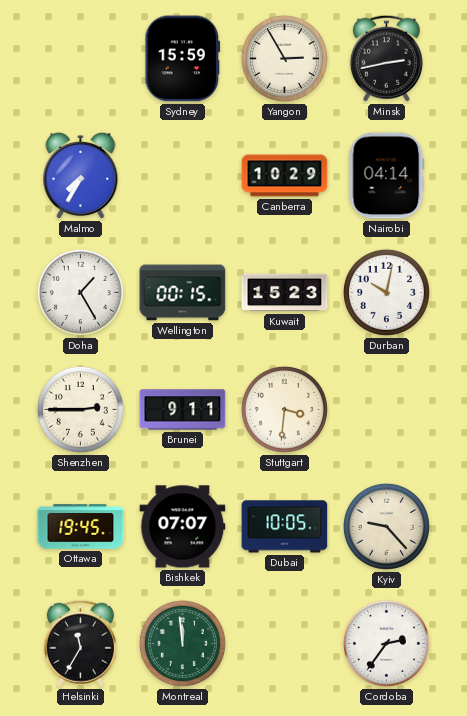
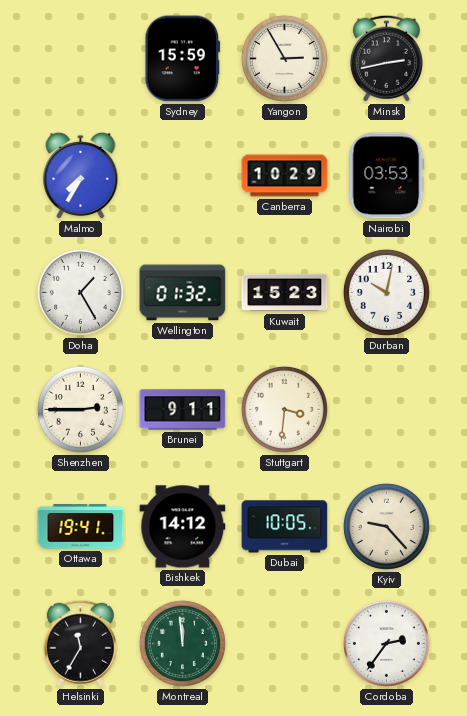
Nairobi: 04:14 -> 03:53 (387, 176)
Wellington: 00:15 -> 01:32 (183, 293)
Ottawa: 19:45 -> 19:41 (81, 527)
Bishkek: 07:07 -> 14:12 (183, 527)
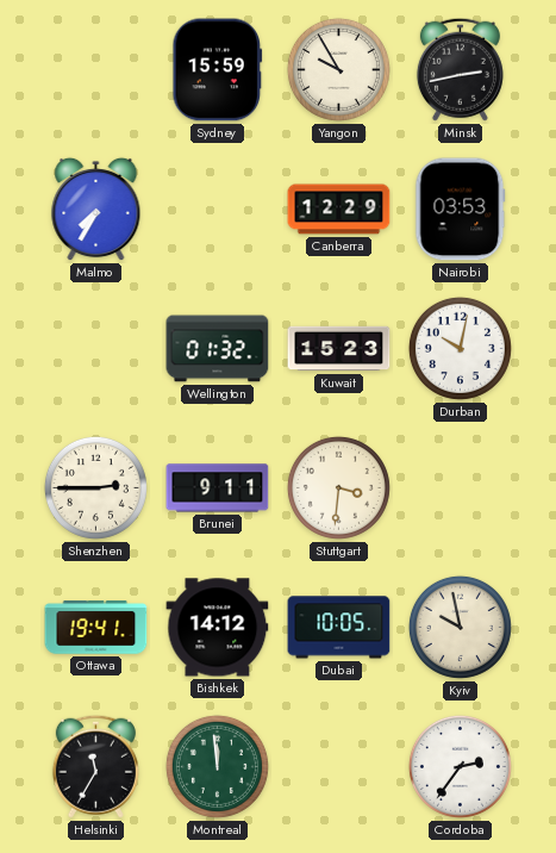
Yangon: 2:55 -> 9:55 (338, 69)
Canberra: 10:29 -> 12:29 (339, 210)
Doha: 1:25 -> none (80, 292)
Kyiv: 9:23 -> 9:58 (460, 627)
